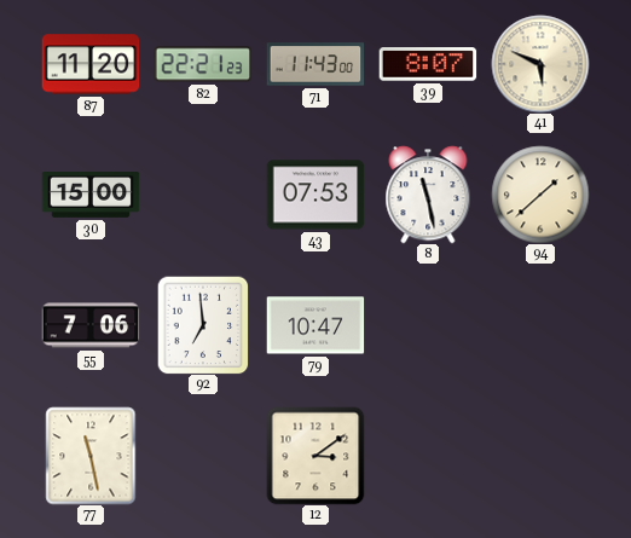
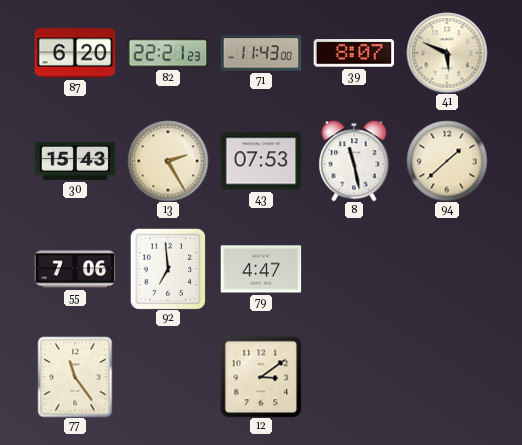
87: 11:20 -> 6:20 (75, 53)
30: 15:00 -> 15:43 (75, 162)
13: none -> 2:25 (168, 161)
79: 10:47 -> 4:47 (261, 269)
77: 11:28 -> 11:24 (75, 377)
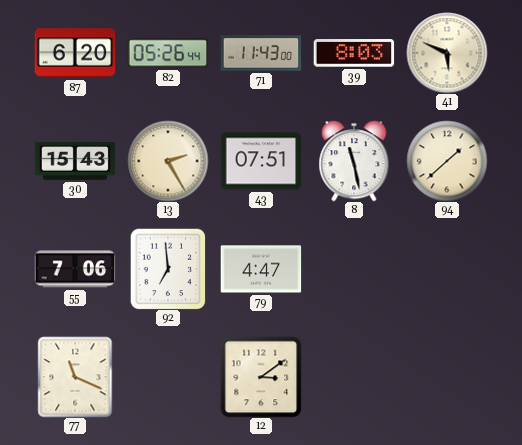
82: 22:21 -> 05:26 (168, 53)
39: 8:07 -> 8:03 (354, 53)
43: 07:53 -> 07:51 (261, 161)
77: 11:24 -> 11:19 (75, 377)
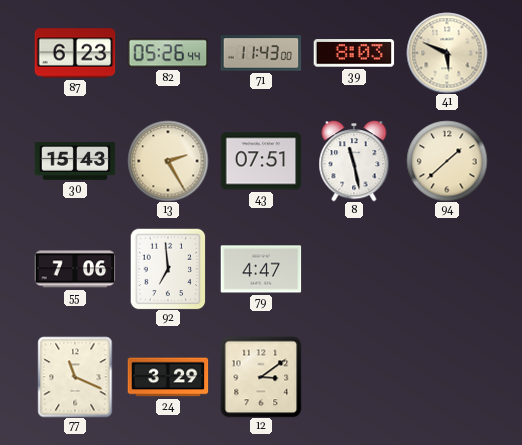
87: 6:20 -> 6:23 (75, 53)
24: none -> 3:29 (168, 377)
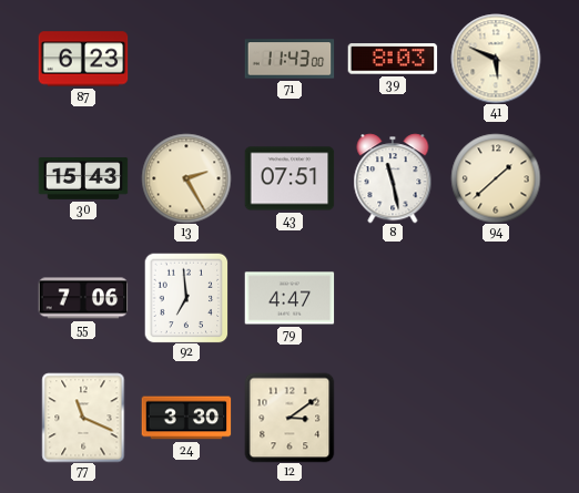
82: 05:26 -> none (168, 53)
24: 3:29 -> 3:30 (186, 418)
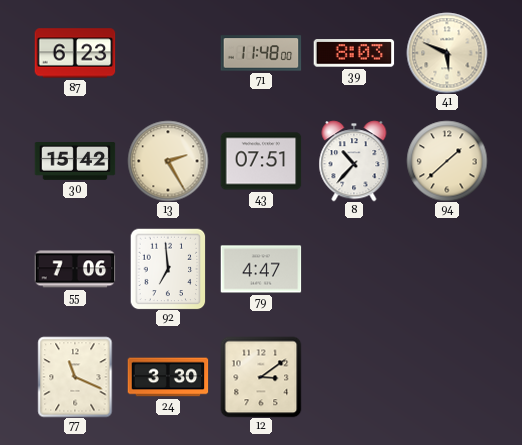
71: 11:43 -> 11:48 (261, 53)
30: 15:43 -> 15:42 (75, 162)
8: 11:28 -> 10:37 (354, 161)
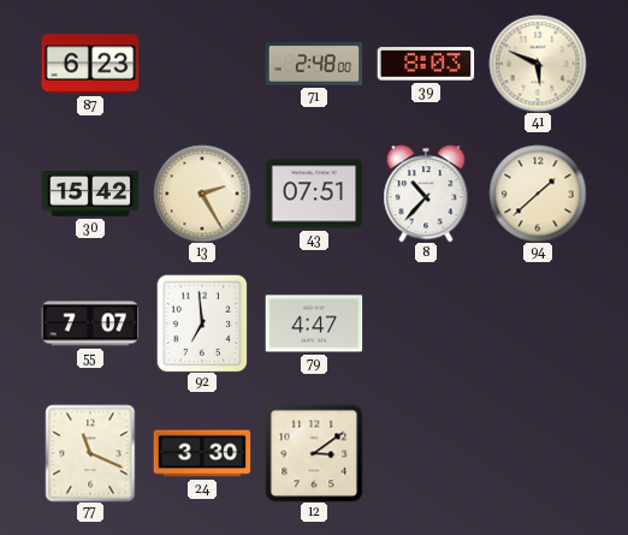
71: 11:48 -> 2:48 (314, 64)
55: 7:06 -> 7:07 (90, 323)
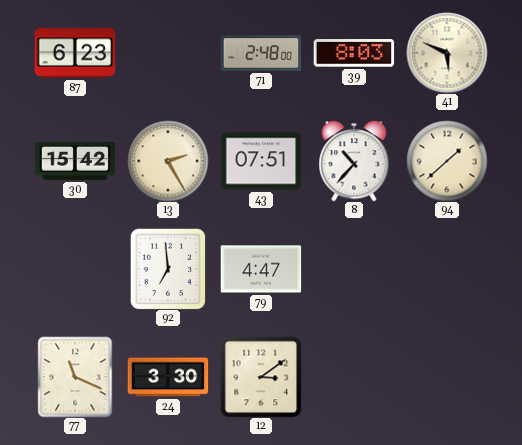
55: 7:07 -> none (90, 323)
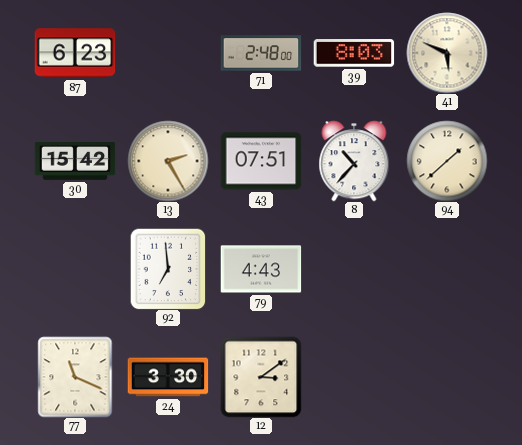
79: 4:47 -> 4:43 (261, 269)
